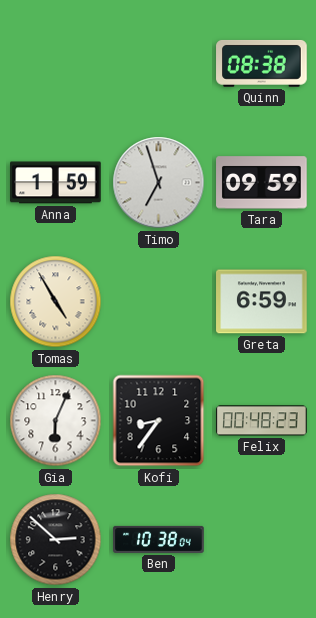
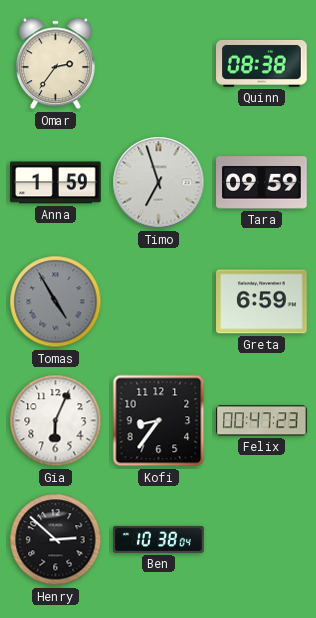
Omar: none -> 2:36 (55, 64)
Tomas dial: cream -> grey (56, 302)
Felix: 00:48 -> 00:47 (262, 421)
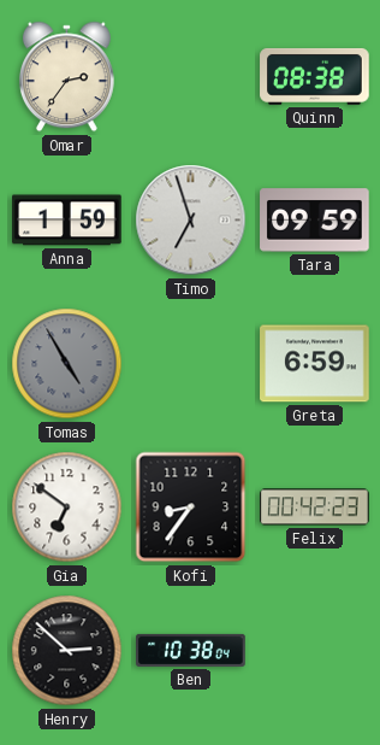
Gia: 6:04 -> 6:51 (67, 508)
Felix: 00:47 -> 00:42 (315, 508)
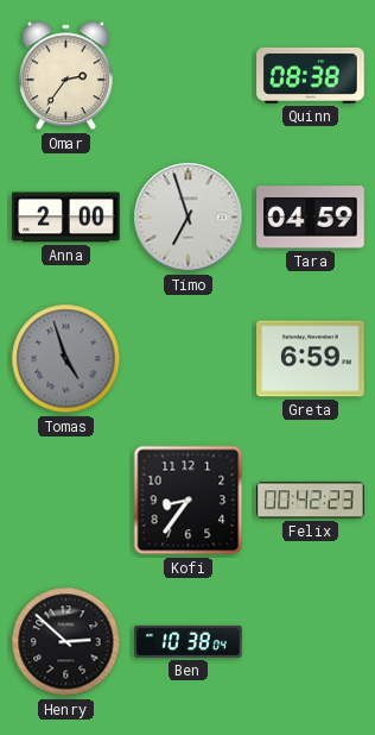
Anna: 1:59 -> 2:00 (66, 218)
Tara: 09:59 -> 04:59 (311, 218)
Tomas: 4:55 -> 4:57 (66, 359)
Gia: 6:51 -> none (67, 508)
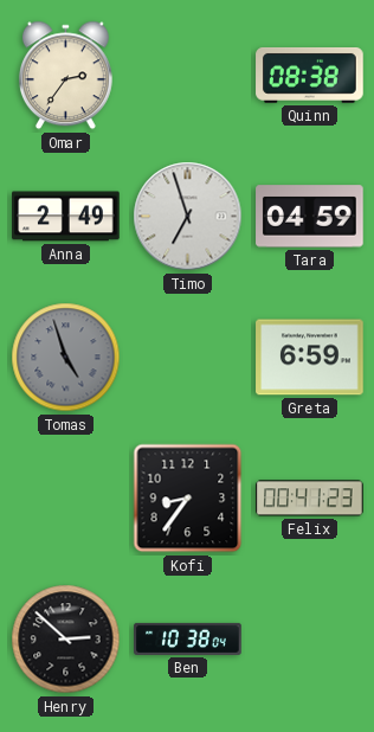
Anna: 2:00 -> 2:49 (66, 217)
Felix: 00:42 -> 00:41 (310, 499)
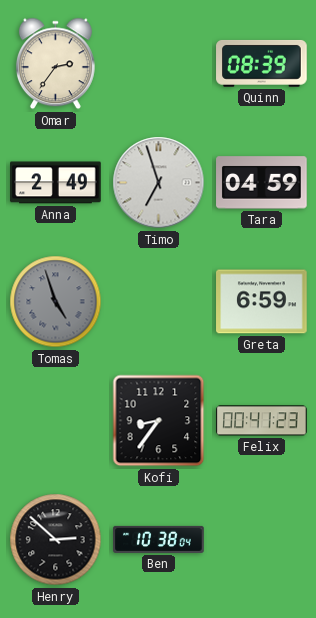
Quinn: 08:38 -> 08:39 (262, 63)
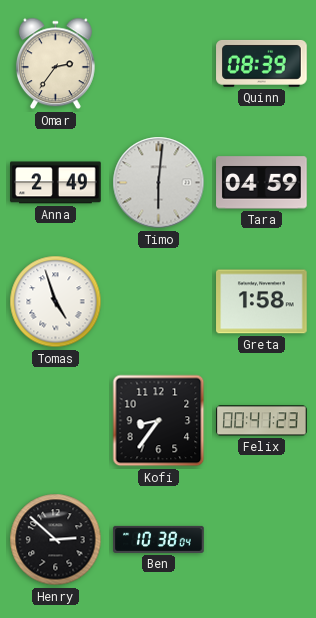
Timo: 6:57 -> 6:01 (159, 183)
Tomas dial: grey -> white (56, 302)
Greta: 6:59 -> 1:58 (262, 302)
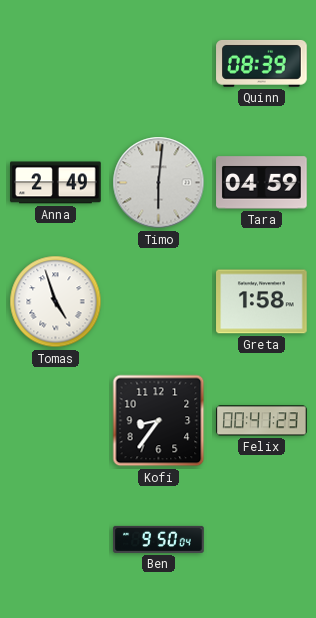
Omar: 2:36 -> none (55, 64)
Henry: 2:52 -> none (56, 540)
Ben: 10:38 -> 9:50 (159, 539)
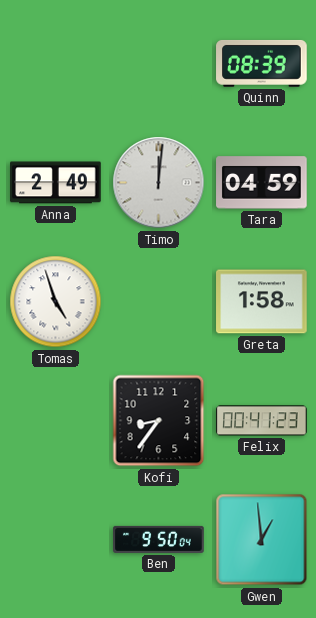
Timo: 6:01 -> 12:01 (159, 183)
Gwen: none -> 12:59 (262, 540)
